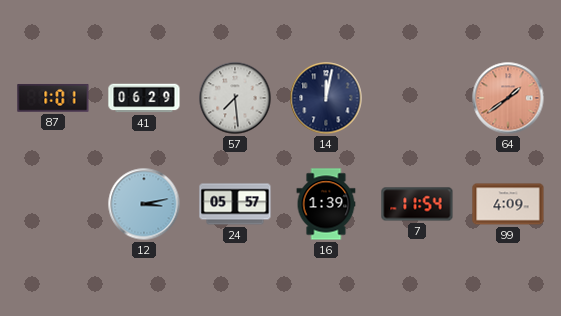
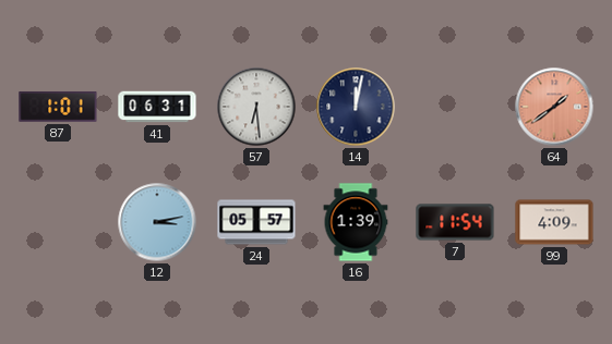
41: 06:29 -> 06:31 (157, 107)
57: 7:29 -> 6:29 (256, 107)
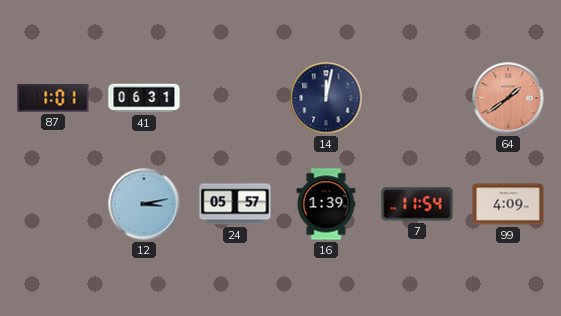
57: 6:29 -> none (256, 107)
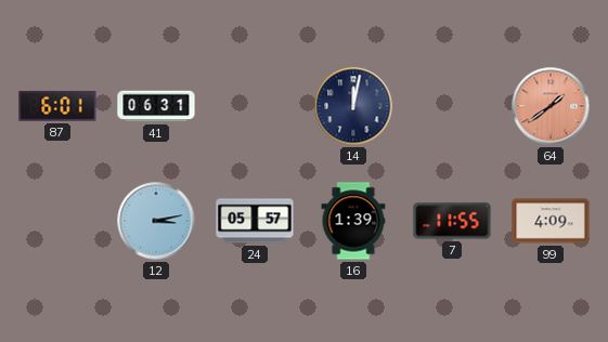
87: 1:01 -> 6:01 (57, 106)
7: 11:54 -> 11:55 (452, 221)
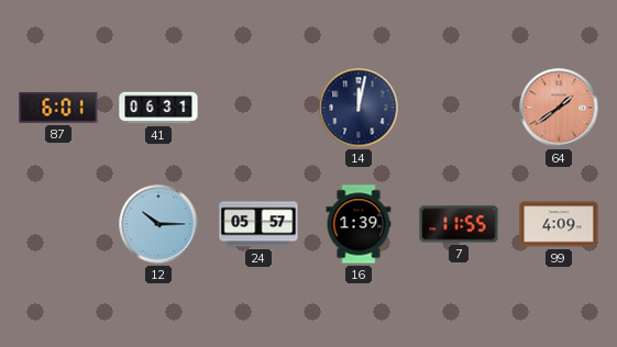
12: 3:13 -> 10:15 (158, 224)
